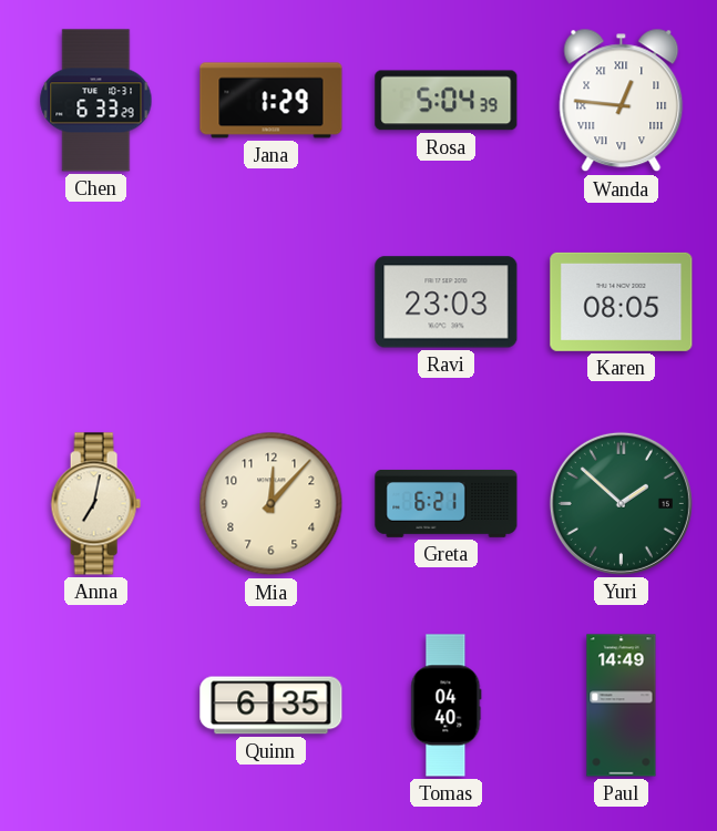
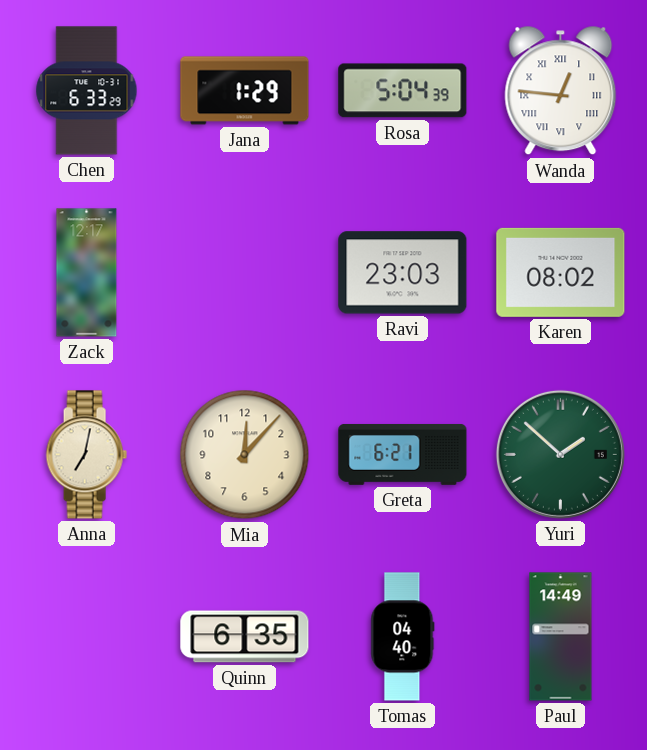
Zack: none -> 12:17 (87, 273)
Karen: 08:05 -> 08:02 (561, 272)
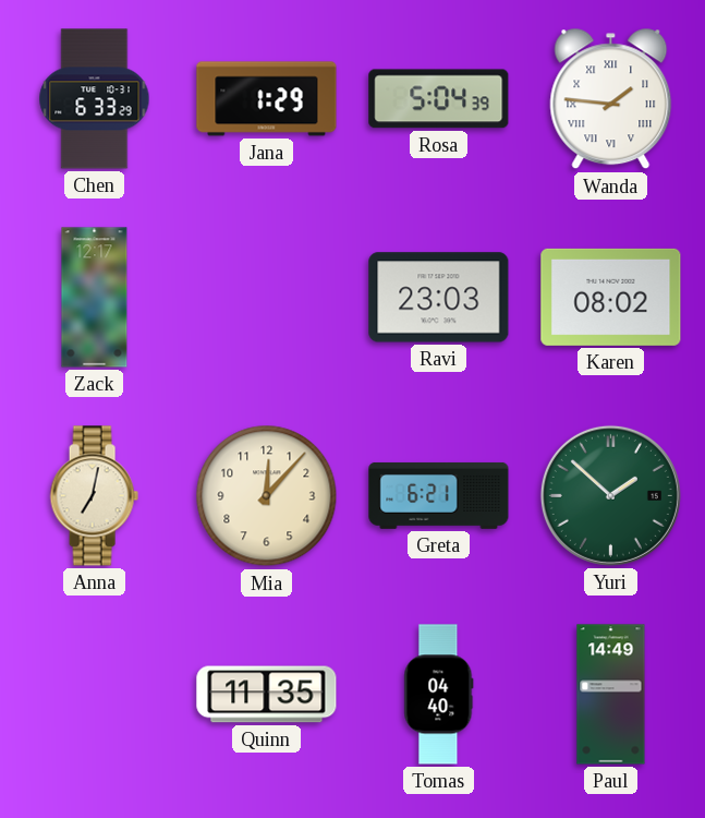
Wanda: 12:46 -> 1:46 (611, 99)
Quinn: 6:35 -> 11:35 (267, 695)
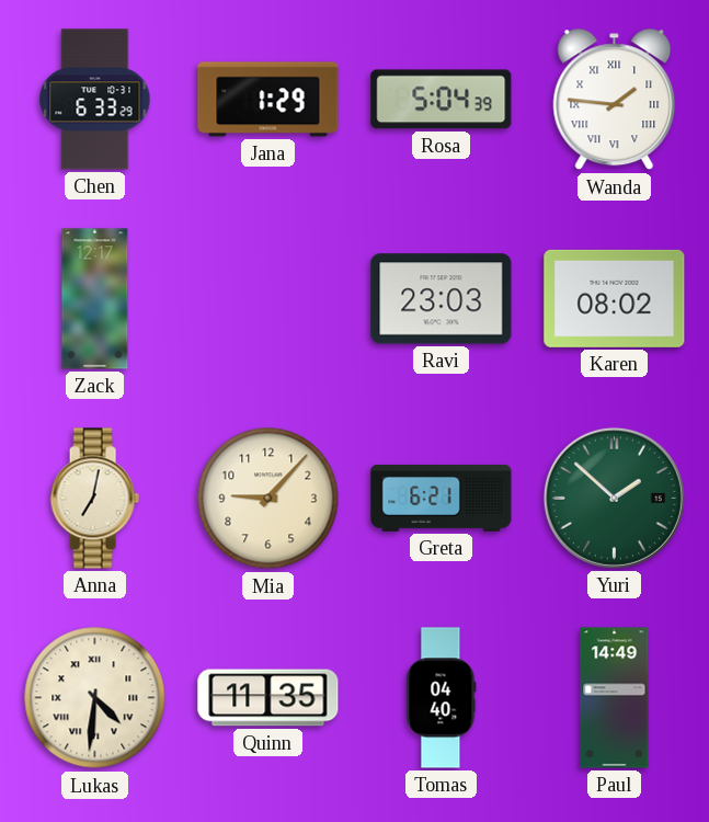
Mia: 12:07 -> 9:07 (268, 499)
Lukas: none -> 4:31 (95, 698)
